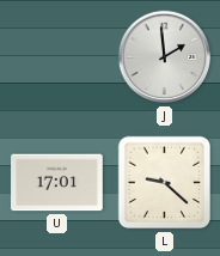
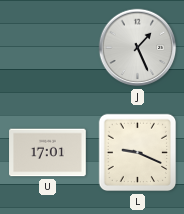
J: 1:59 -> 1:26 (138, 48)
L: 9:22 -> 9:19 (138, 153)
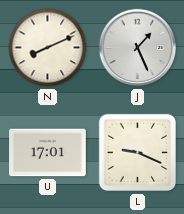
N: none -> 8:11 (48, 48)
